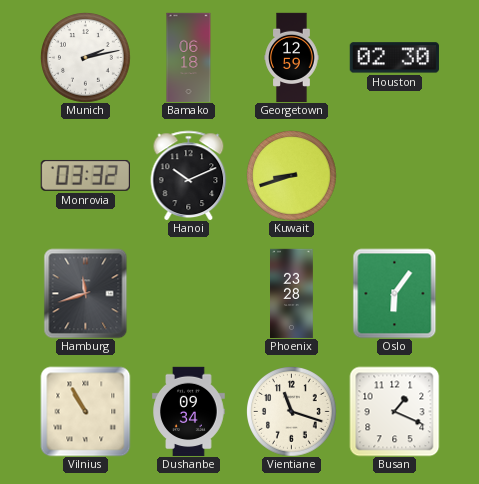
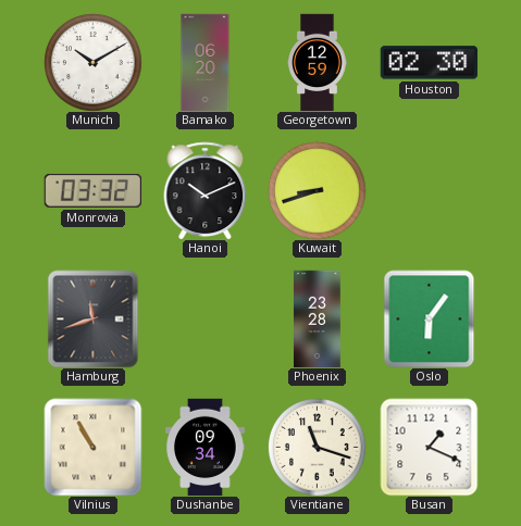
Munich: 2:13 -> 10:10 (94, 63)
Bamako: 06:18 -> 06:20 (206, 62)
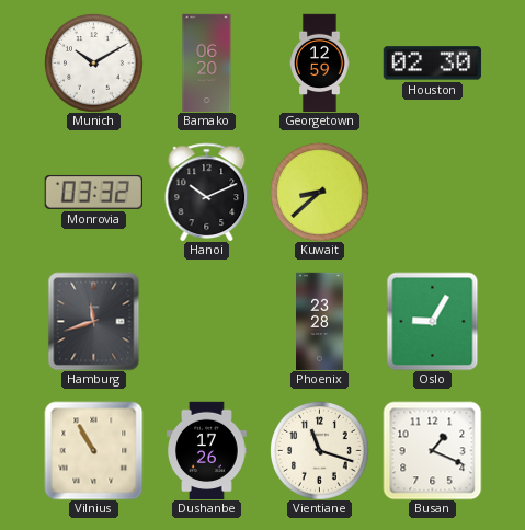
Kuwait: 8:42 -> 8:38 (320, 193)
Oslo: 6:06 -> 9:05 (433, 321)
Dushanbe: 09:34 -> 17:26 (207, 450)
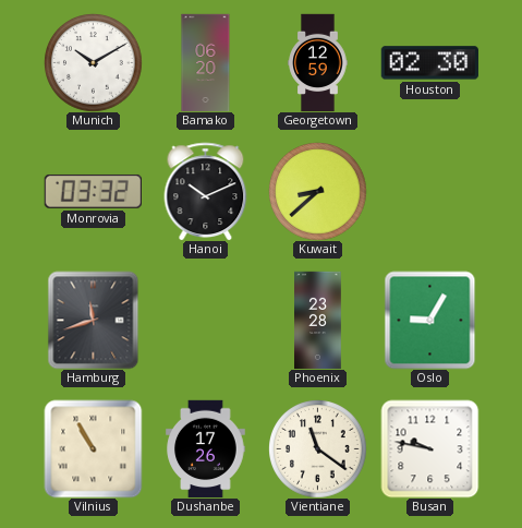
Vientiane: 11:18 -> 11:21 (318, 449)
Busan: 1:19 -> 9:47 (429, 448)
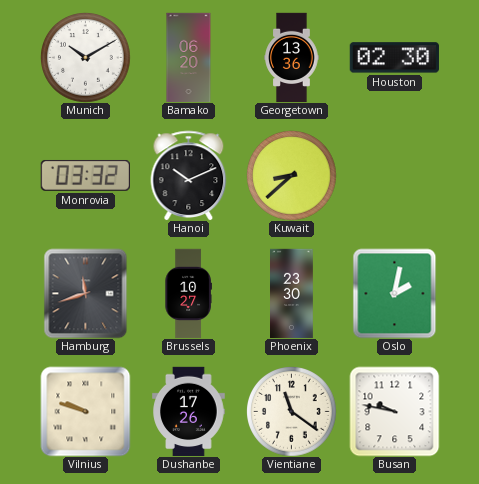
Georgetown: 12:59 -> 13:36 (292, 57)
Brussels: none -> 10:27 (188, 293)
Phoenix: 23:28 -> 23:30 (292, 293)
Oslo: 9:05 -> 2:02 (395, 293)
Vilnius: 10:55 -> 9:48 (85, 411)
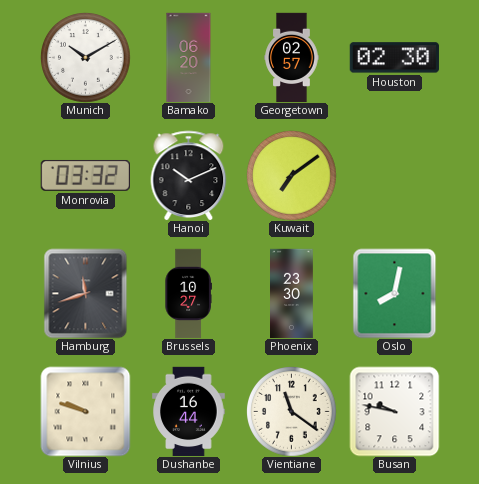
Georgetown: 13:36 -> 02:57 (292, 57)
Kuwait: 8:38 -> 7:09 (292, 176)
Oslo: 2:02 -> 8:02 (395, 293)
Dushanbe: 17:26 -> 16:44 (189, 411)
